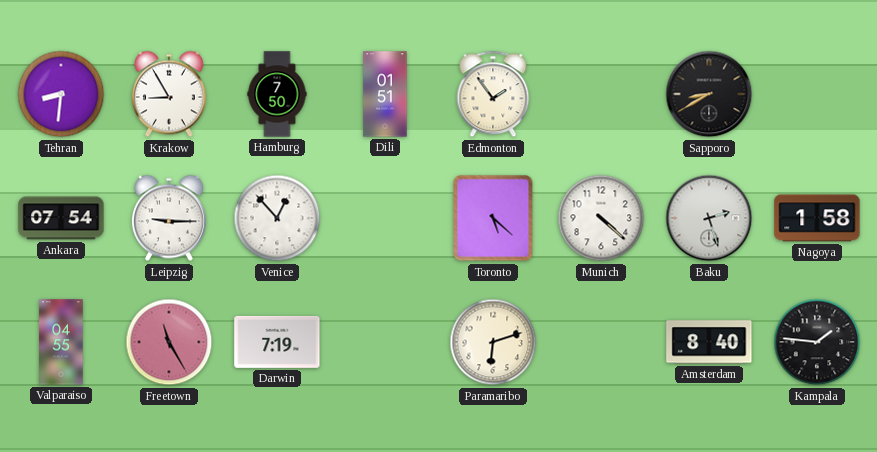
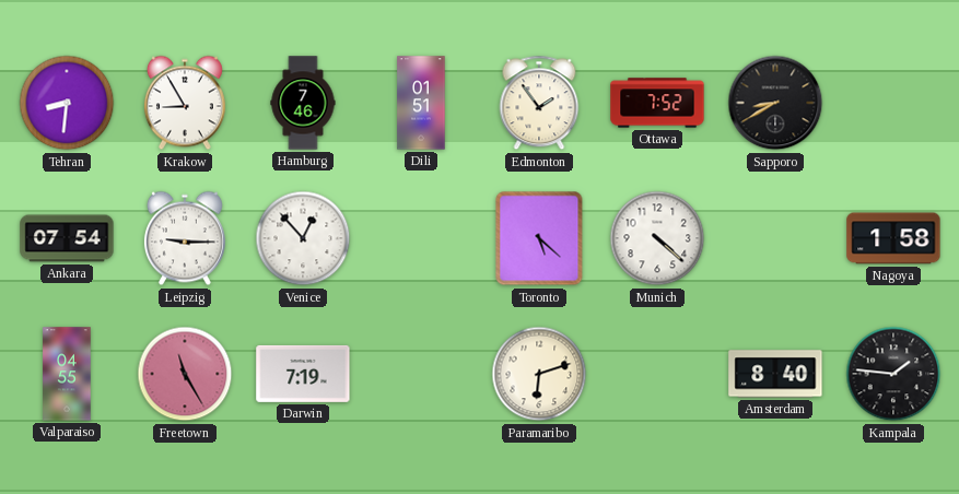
Hamburg: 7:50 -> 7:46 (303, 103)
Ottawa: none -> 7:52 (657, 103)
Baku: 2:27 -> none (709, 218)
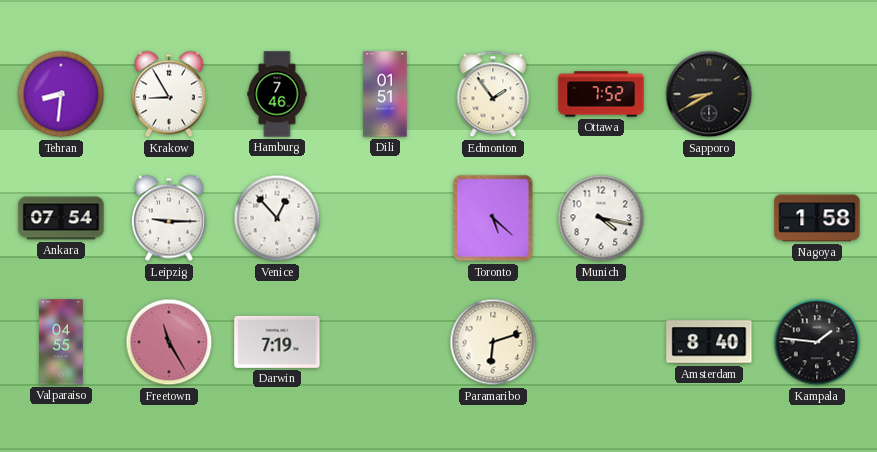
Munich: 4:22 -> 4:17 (601, 218)
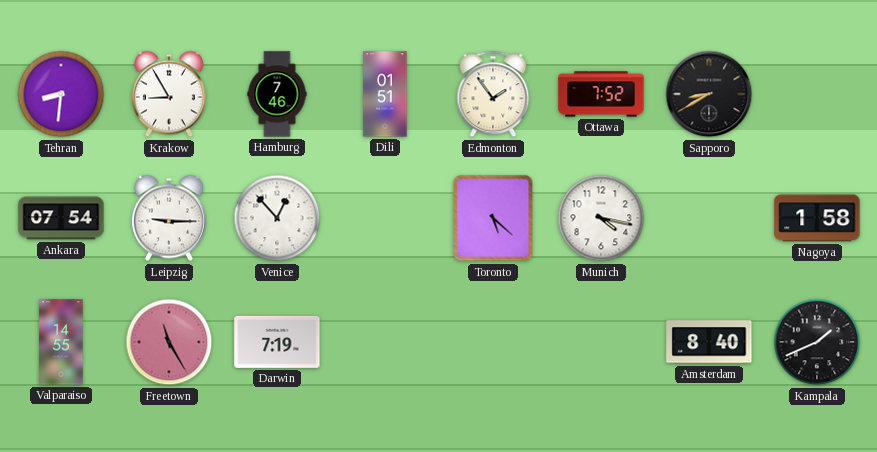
Valparaiso: 04:55 -> 14:55 (61, 342)
Paramaribo: 6:12 -> none (493, 342)
Kampala: 1:46 -> 1:41 (817, 342)
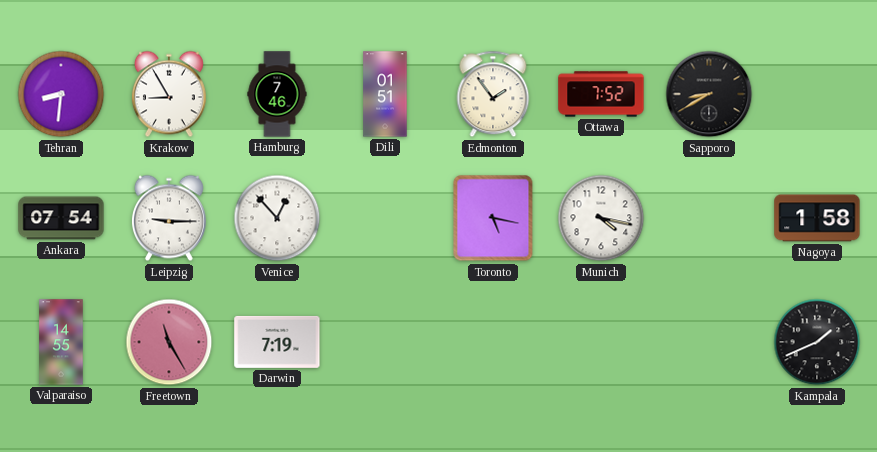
Toronto: 5:22 -> 5:17 (493, 218)
Amsterdam: 8:40 -> none (709, 342)
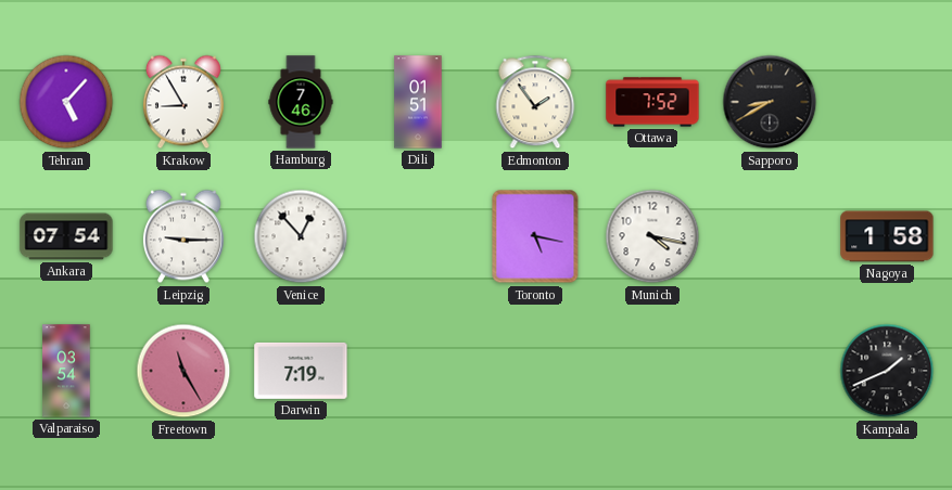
Tehran: 8:31 -> 5:07 (66, 102)
Valparaiso: 14:55 -> 03:54 (66, 371)
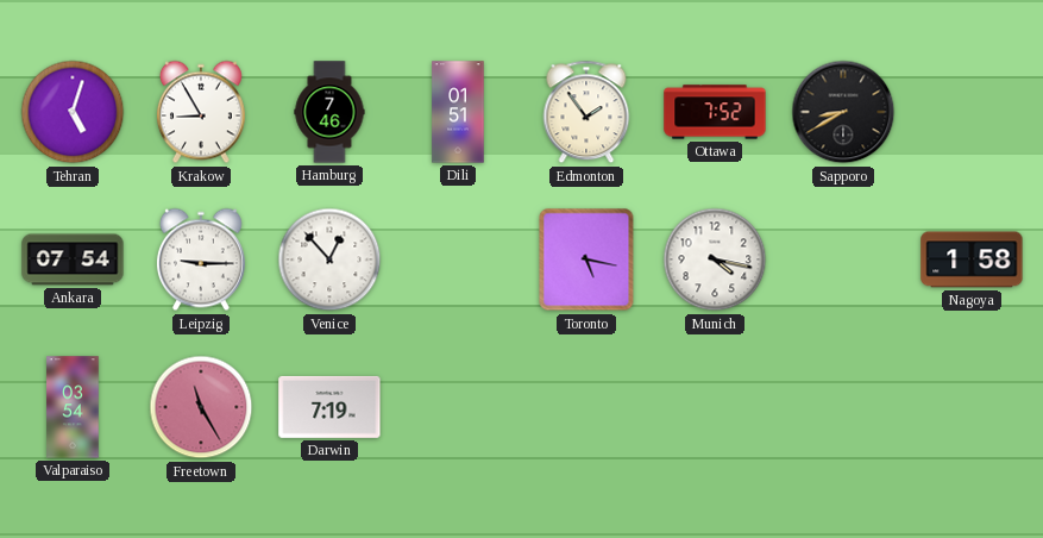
Tehran: 5:07 -> 5:03 (73, 112)
Kampala: 1:41 -> none (887, 371)
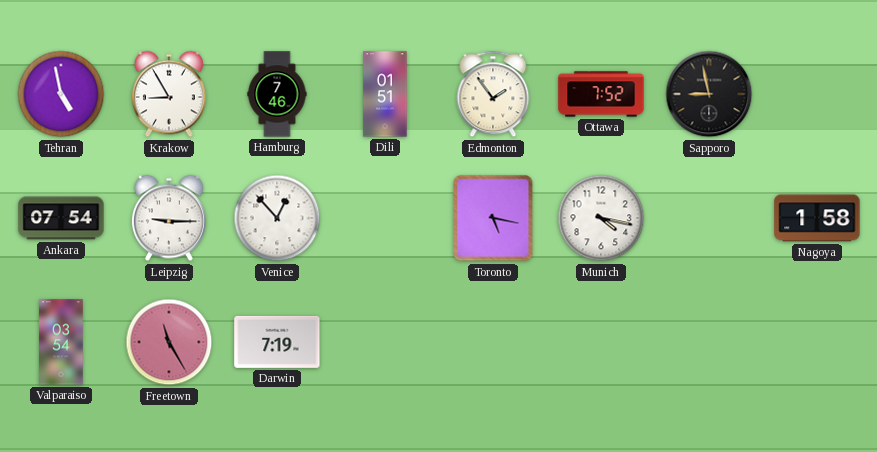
Tehran: 5:03 -> 4:58 (61, 94)
Sapporo: 8:40 -> 8:58 (709, 94)
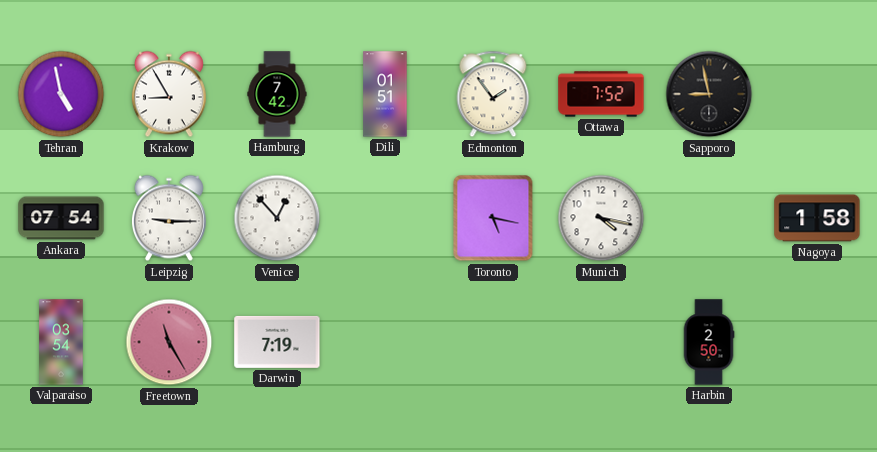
Hamburg: 7:46 -> 7:42 (277, 94)
Harbin: none -> 2:50 (709, 342)
